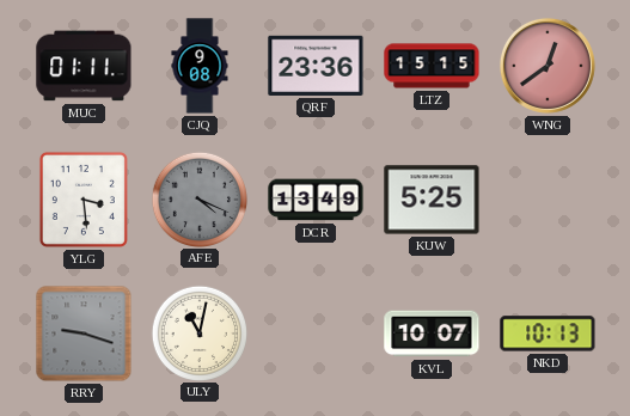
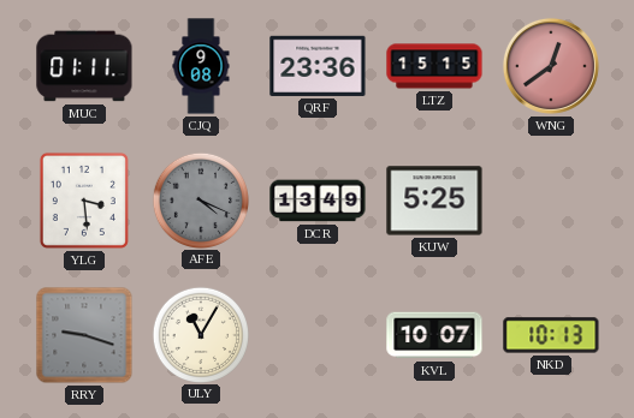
ULY: 11:02 -> 11:05 (200, 334)
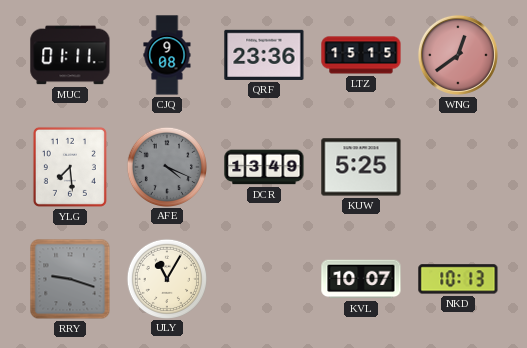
YLG: 3:29 -> 7:29 (70, 167)
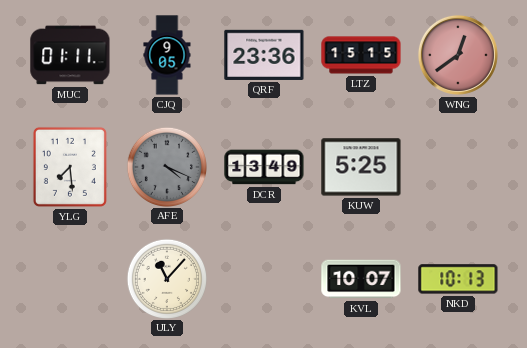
CJQ: 9:08 -> 9:05 (167, 55)
RRY: 9:18 -> none (70, 279)
ULY: 11:05 -> 11:07 (166, 278)
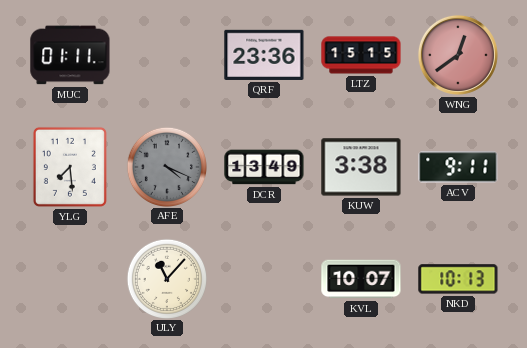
CJQ: 9:05 -> none (167, 55)
KUW: 5:25 -> 3:38 (361, 167)
ACV: none -> 9:11 (458, 167)
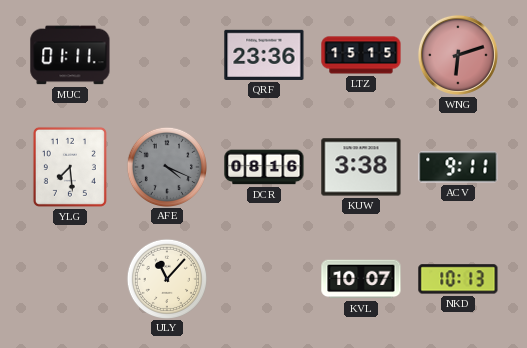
WNG: 12:39 -> 6:12 (458, 55)
DCR: 13:49 -> 08:16 (264, 167)
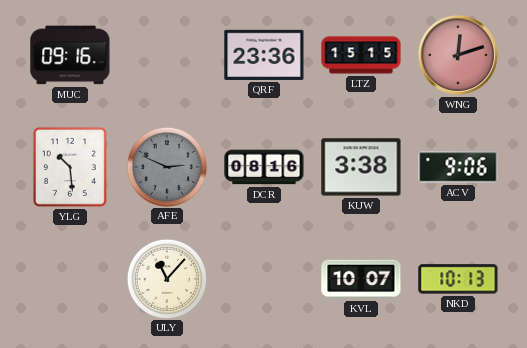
MUC: 01:11 -> 09:16 (70, 55)
WNG: 6:12 -> 12:12 (458, 55)
YLG: 7:29 -> 10:29 (70, 167)
AFE: 4:19 -> 2:49 (166, 166)
ACV: 9:11 -> 9:06 (458, 167)
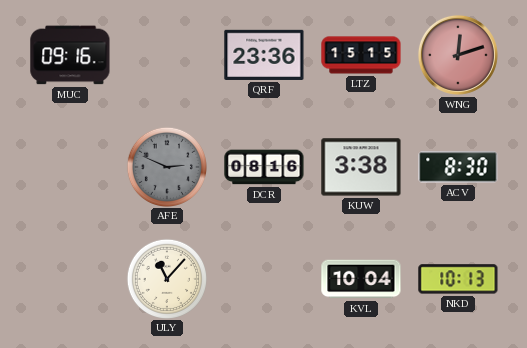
YLG: 10:29 -> none (70, 167)
ACV: 9:06 -> 8:30 (458, 167)
KVL: 10:07 -> 10:04 (361, 279)
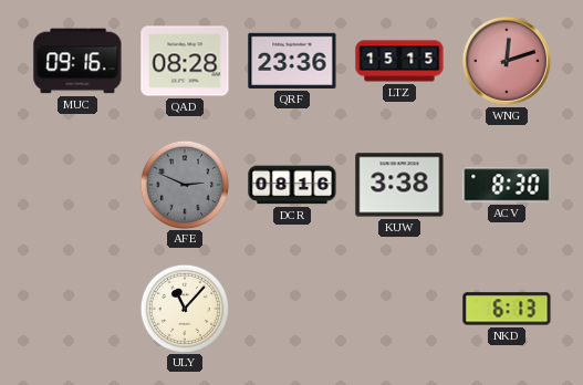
QAD: none -> 08:28 (185, 61)
KVL: 10:04 -> none (361, 279)
NKD: 10:13 -> 6:13 (507, 309)
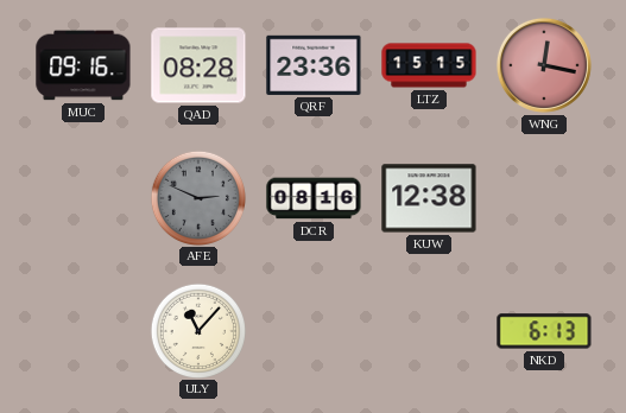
WNG: 12:12 -> 12:17 (544, 65)
KUW: 3:38 -> 12:38 (429, 198)
ACV: 8:30 -> none (507, 185)
